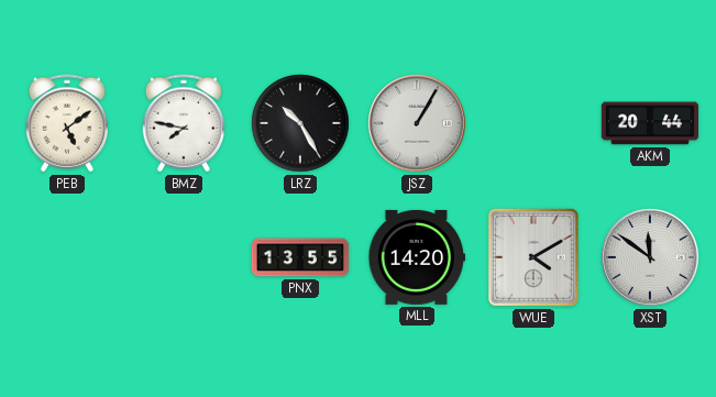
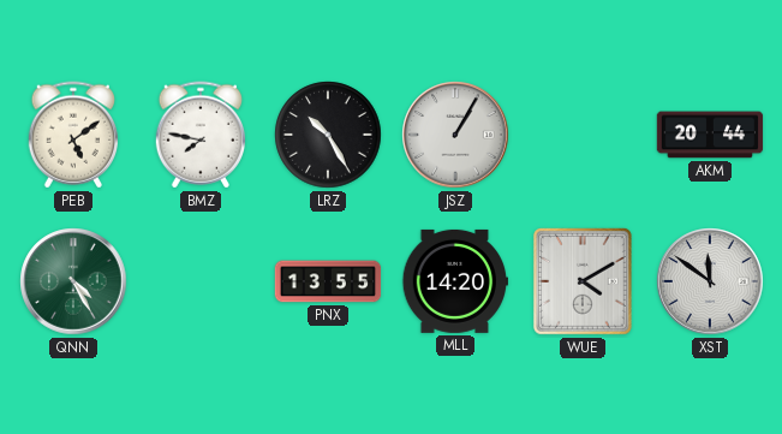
QNN: none -> 4:25 (73, 281)
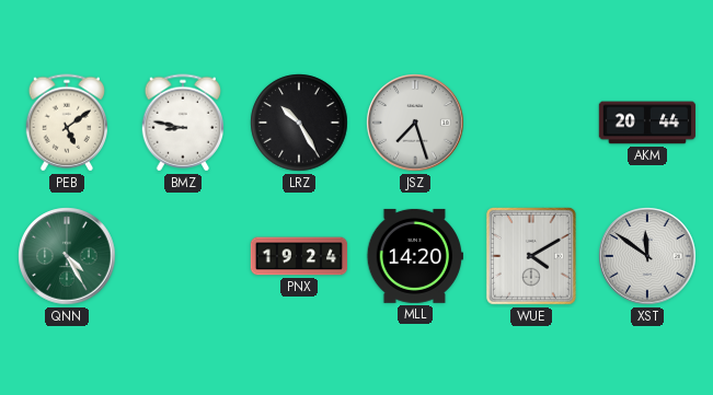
BMZ: 7:47 -> 8:47 (182, 123)
JSZ: 1:05 -> 7:27 (415, 123)
PNX: 13:55 -> 19:24 (299, 256)
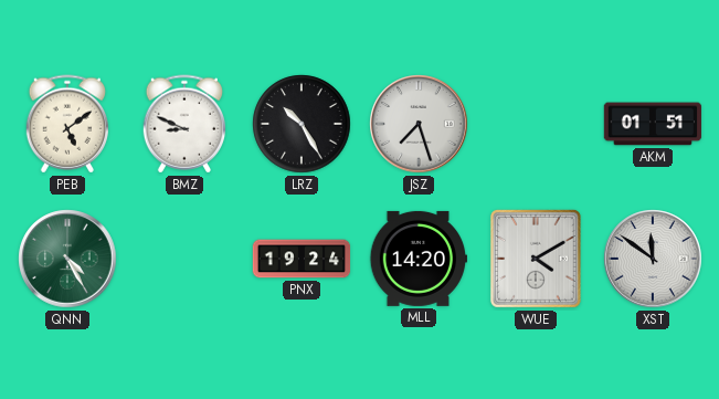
BMZ: 8:47 -> 8:49 (183, 124)
AKM: 20:44 -> 01:51 (653, 124)
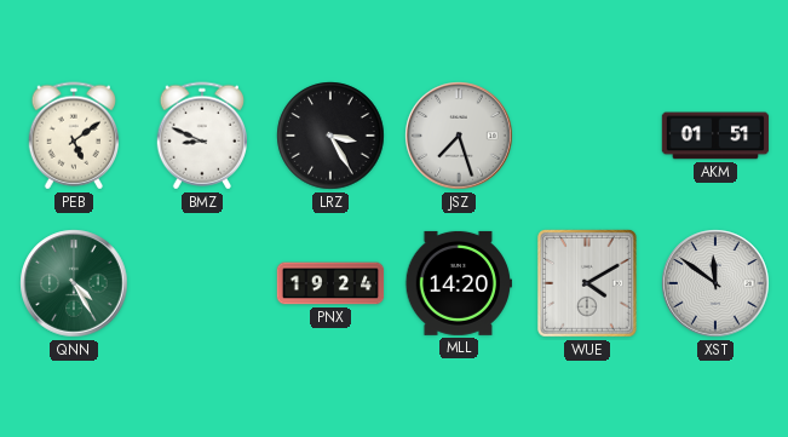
LRZ: 10:25 -> 3:25 (330, 136)
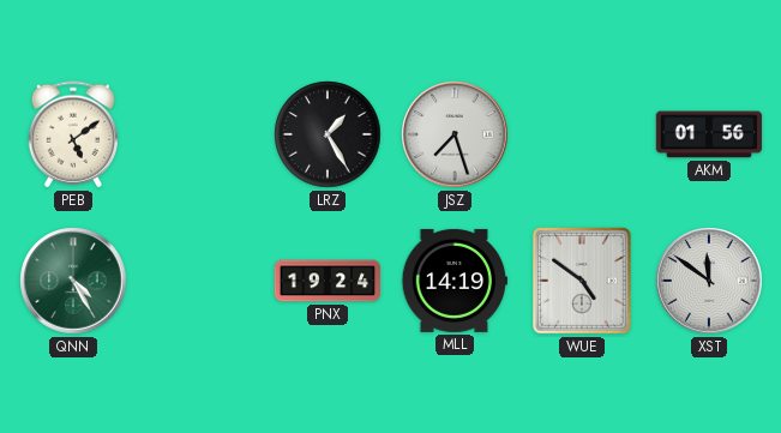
BMZ: 8:49 -> none (201, 136)
LRZ: 3:25 -> 1:25 (328, 134)
AKM: 01:51 -> 01:56 (709, 134)
MLL: 14:20 -> 14:19 (453, 281)
WUE: 4:10 -> 4:51 (582, 281)
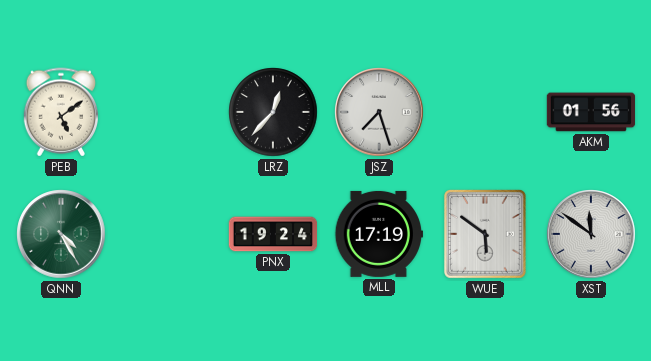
LRZ: 1:25 -> 12:37 (273, 112)
MLL: 14:19 -> 17:19 (378, 234)
WUE: 4:51 -> 5:51 (485, 234)
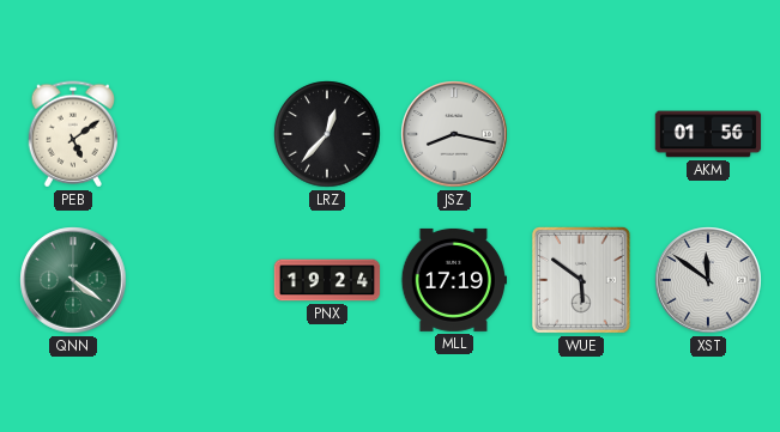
JSZ: 7:27 -> 8:17 (454, 134)
QNN: 4:25 -> 4:21 (73, 280)
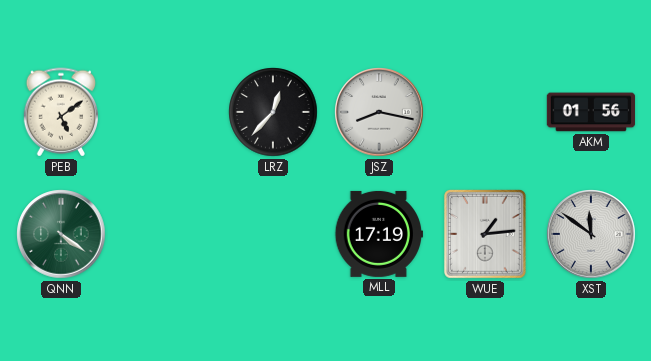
PNX: 19:24 -> none (327, 280)
WUE: 5:51 -> 1:14 (485, 234)
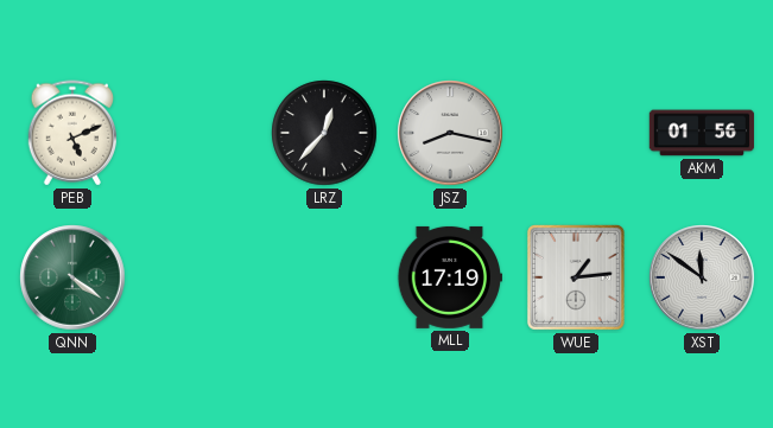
PEB: 5:09 -> 5:11 (71, 133)
